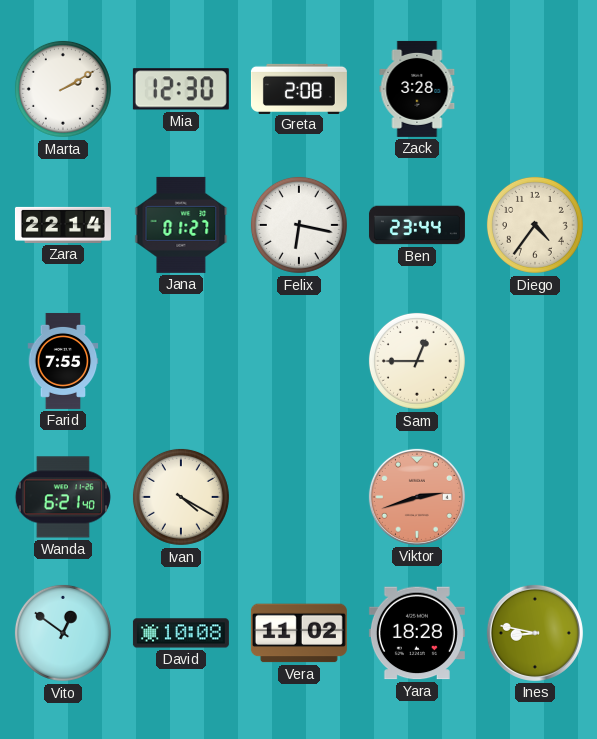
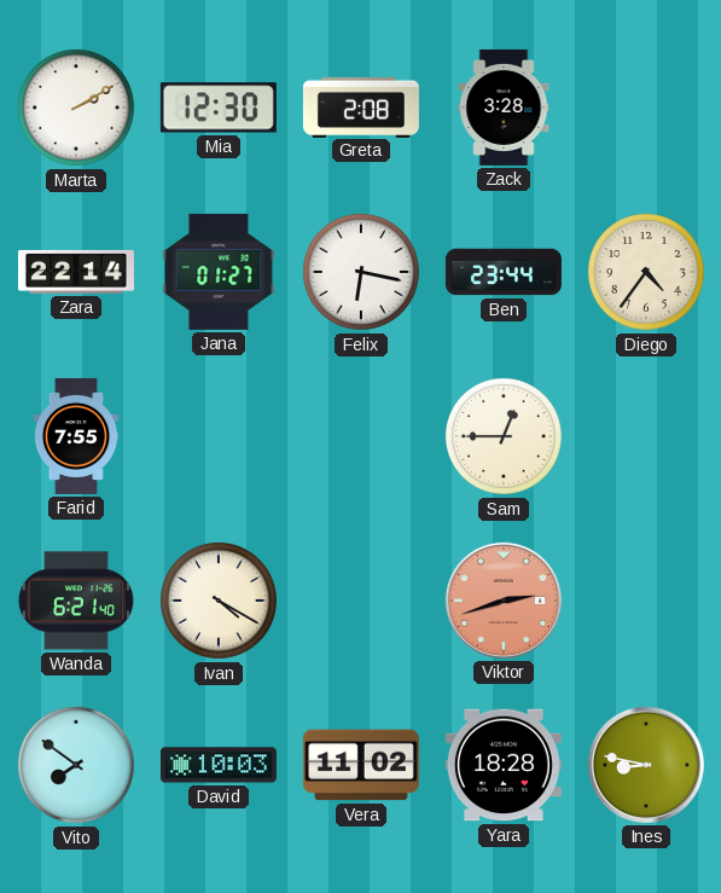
Vito: 12:51 -> 7:51 (76, 765)
David: 10:08 -> 10:03 (219, 765)
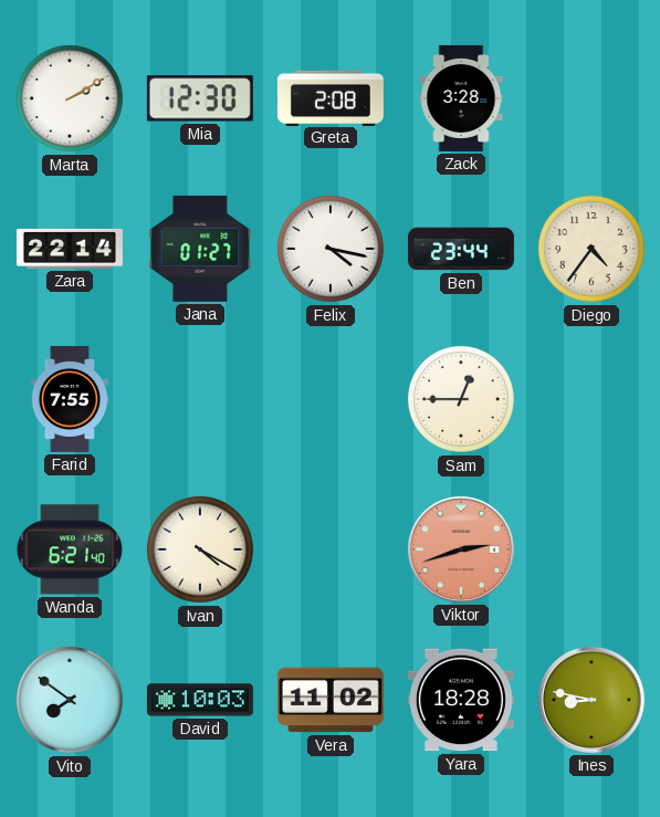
Felix: 6:17 -> 4:17 (331, 249)
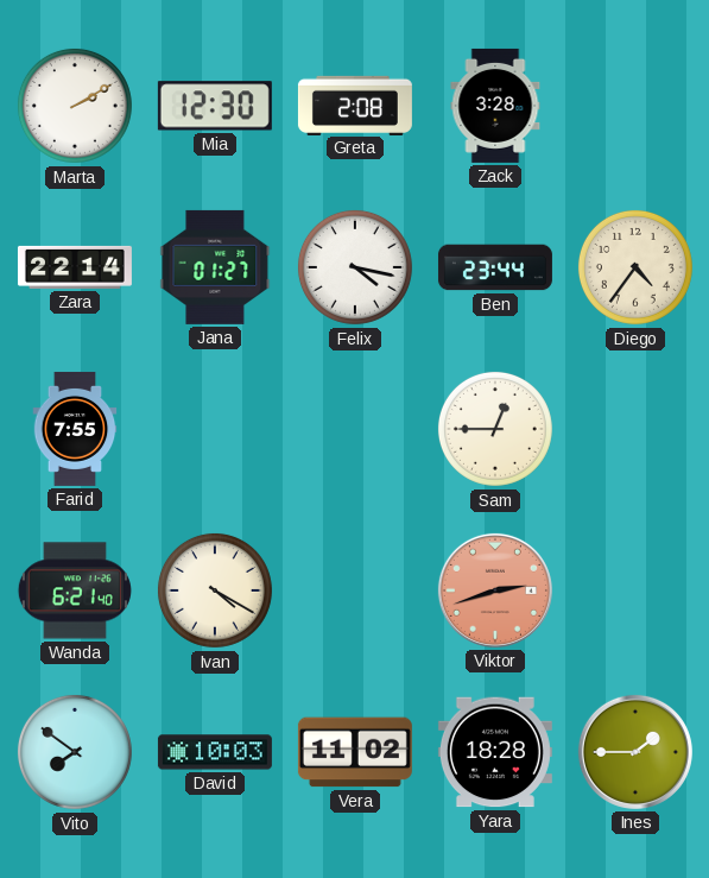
Ines: 8:47 -> 1:45 (635, 752)
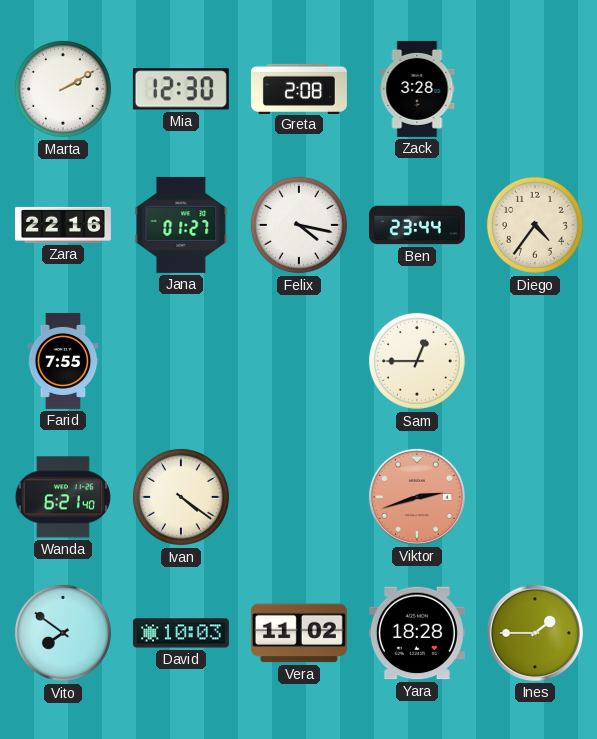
Zara: 22:14 -> 22:16 (63, 225)
Ivan: 4:20 -> 4:21 (181, 497)
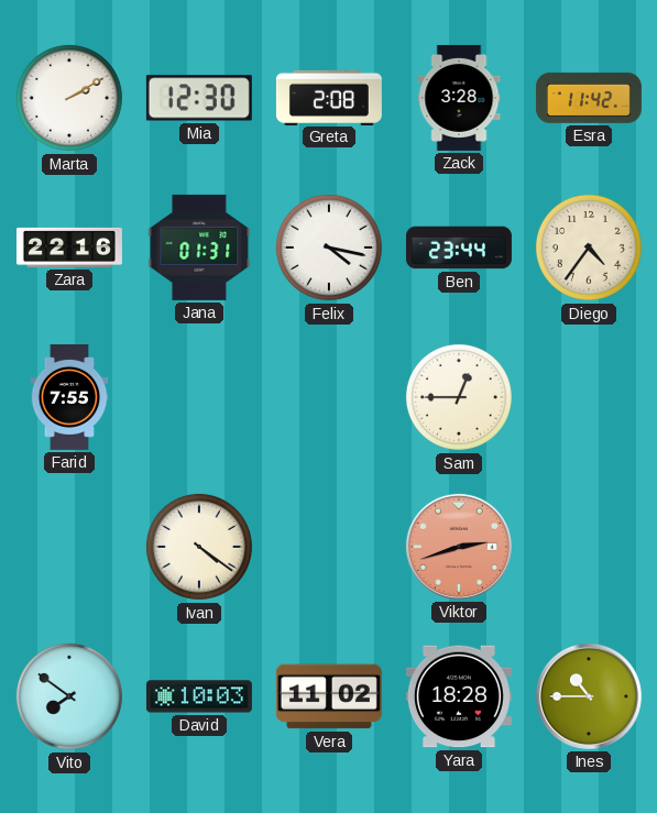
Esra: none -> 11:42 (589, 98)
Jana: 01:27 -> 01:31 (199, 248)
Wanda: 6:21 -> none (63, 497)
Ines: 1:45 -> 10:45 (589, 696)
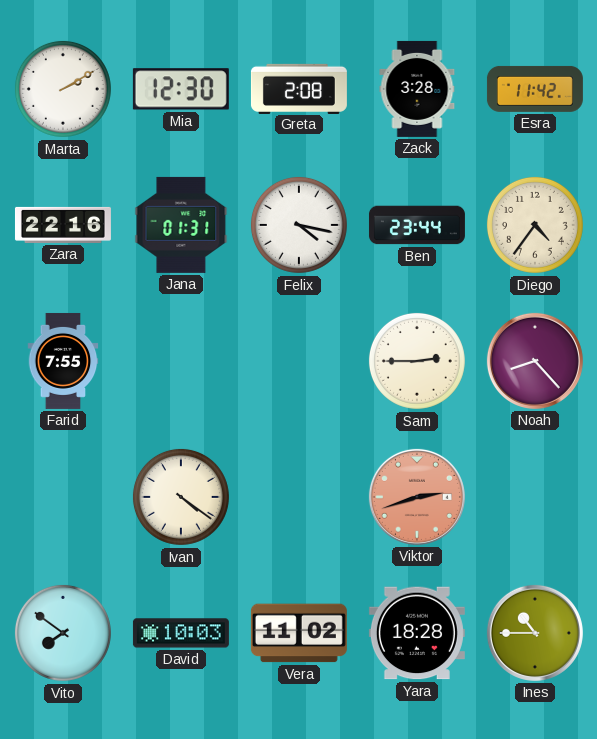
Sam: 12:45 -> 2:45 (417, 361)
Noah: none -> 8:23 (535, 361)
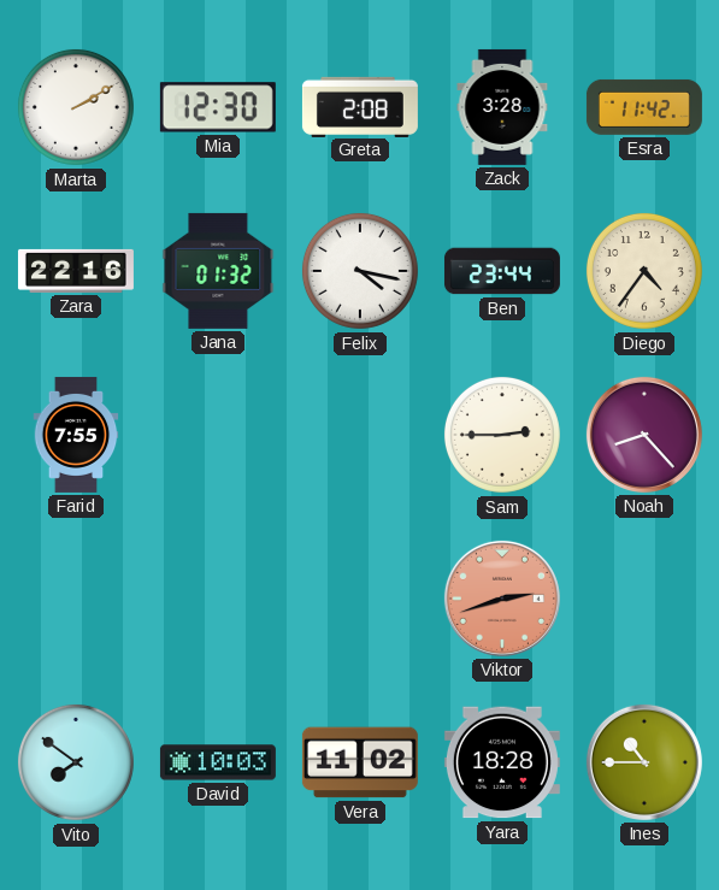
Jana: 01:31 -> 01:32 (218, 271)
Ivan: 4:21 -> none (181, 497)
